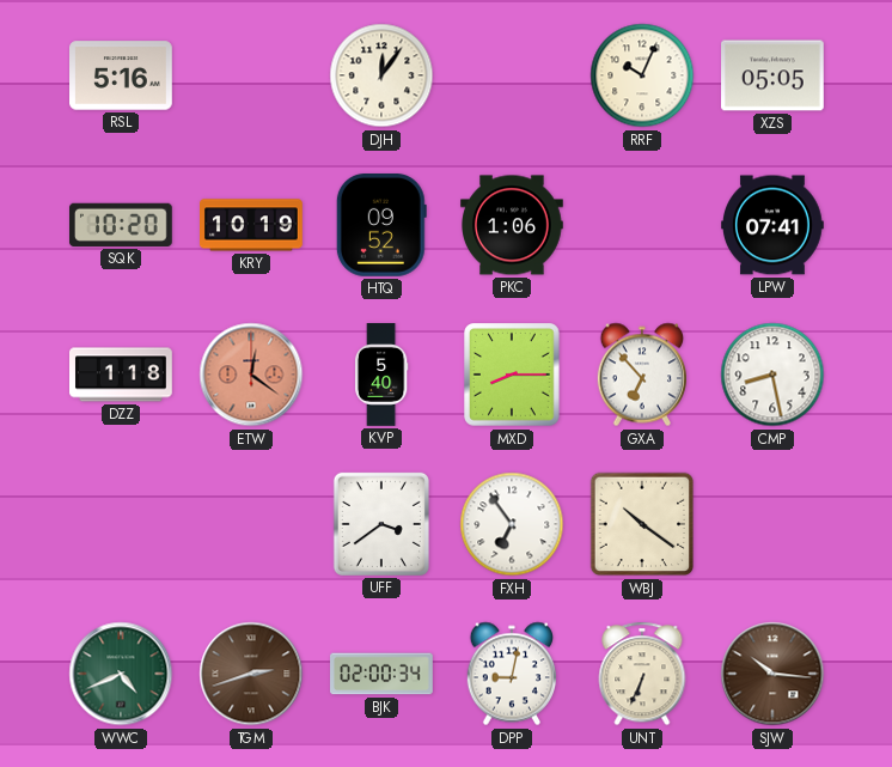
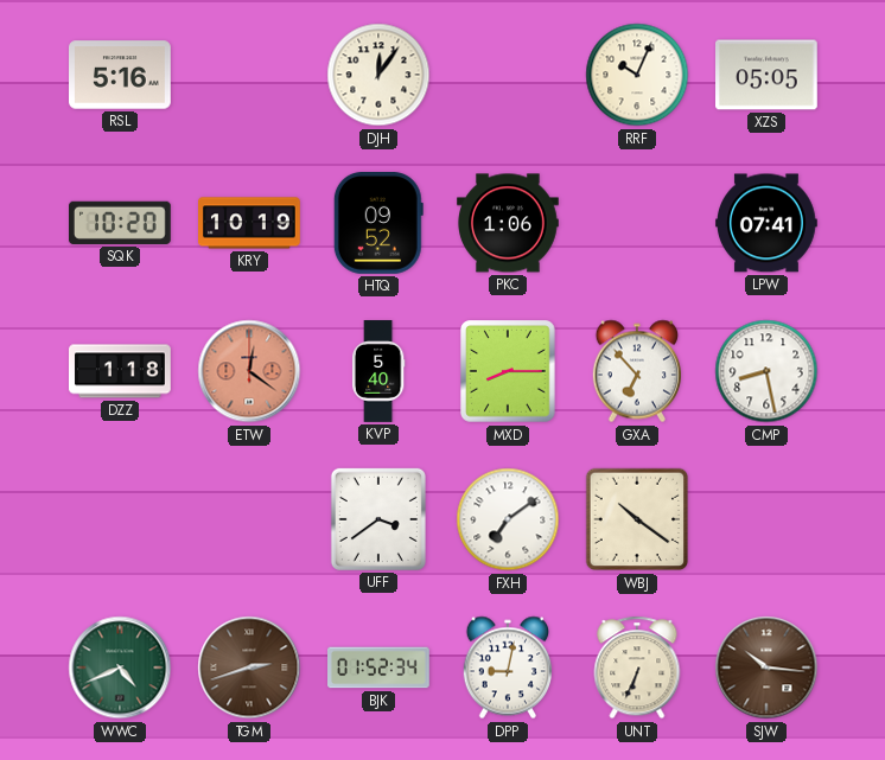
FXH: 6:54 -> 7:09 (508, 519)
BJK: 02:00 -> 01:52 (378, 668)
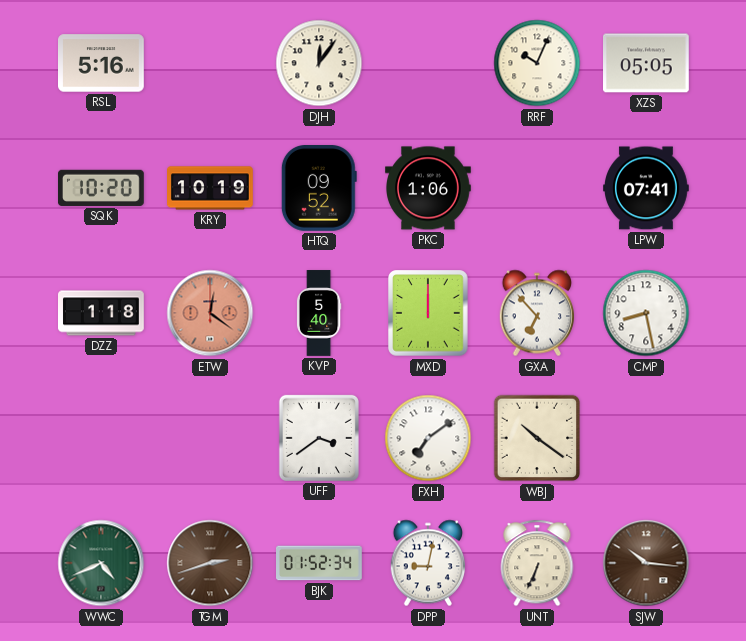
MXD: 8:15 -> 12:00 (428, 313)
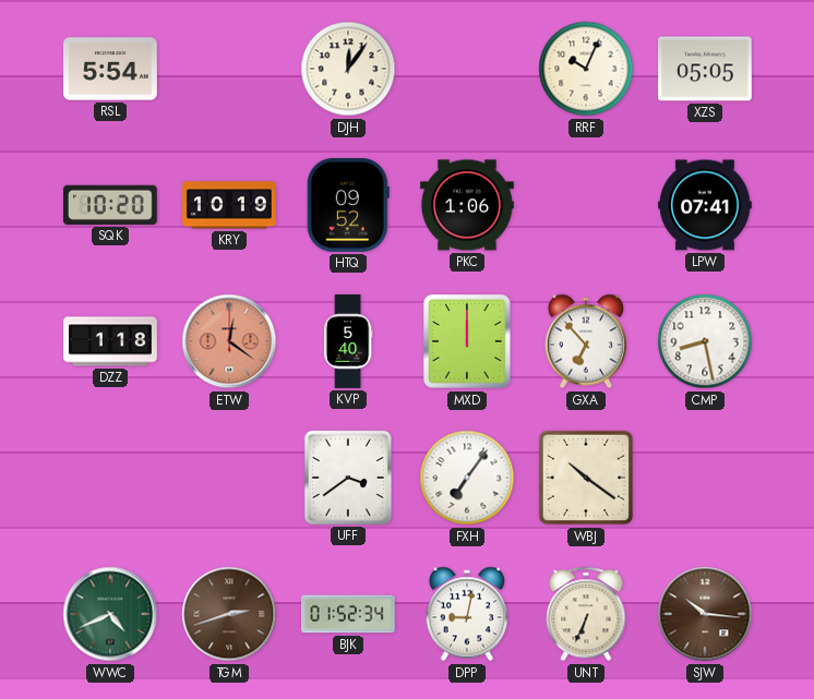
RSL: 5:16 -> 5:54 (111, 69)
FXH: 7:09 -> 7:06 (467, 478)
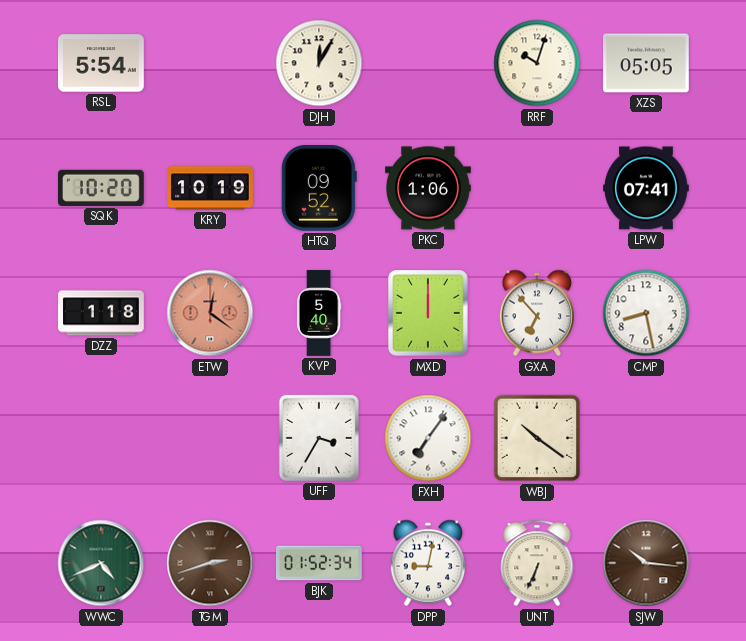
DJH: 12:06 -> 12:05 (319, 63)
RRF: 10:04 -> 10:03 (537, 63)
UFF: 3:39 -> 3:35 (319, 438)
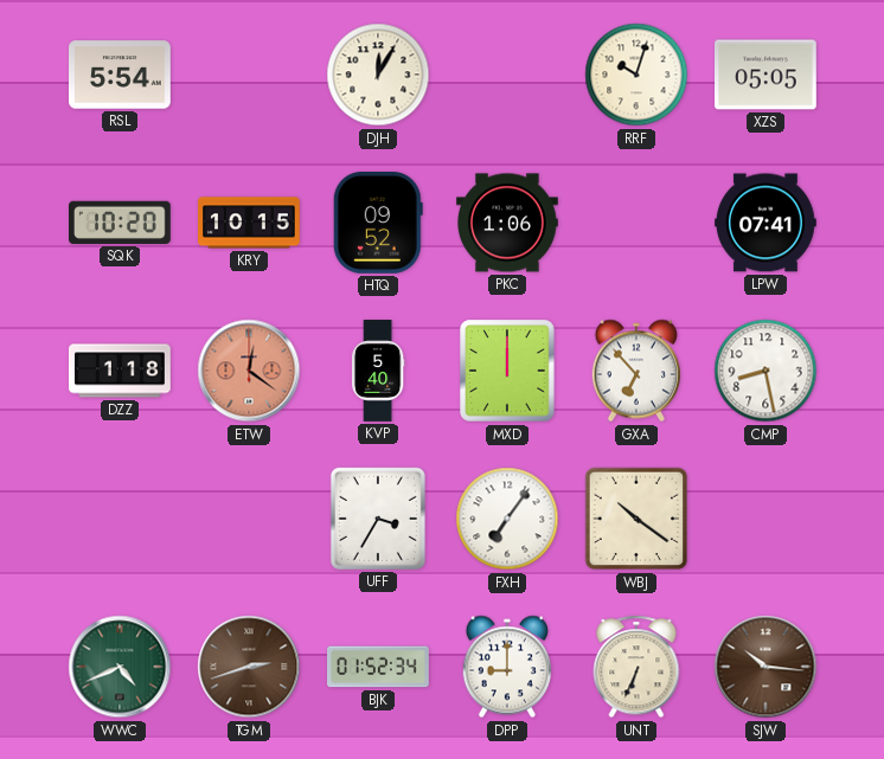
KRY: 10:19 -> 10:15 (250, 223)
DPP: 9:02 -> 9:00 (506, 667)
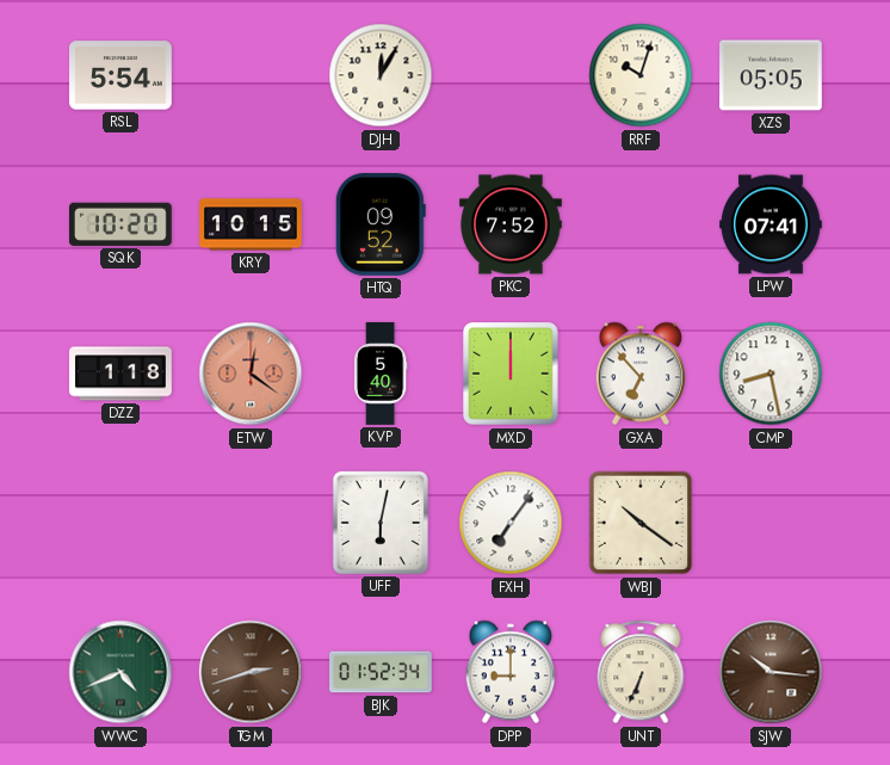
PKC: 1:06 -> 7:52 (511, 224)
UFF: 3:35 -> 6:02 (381, 523)
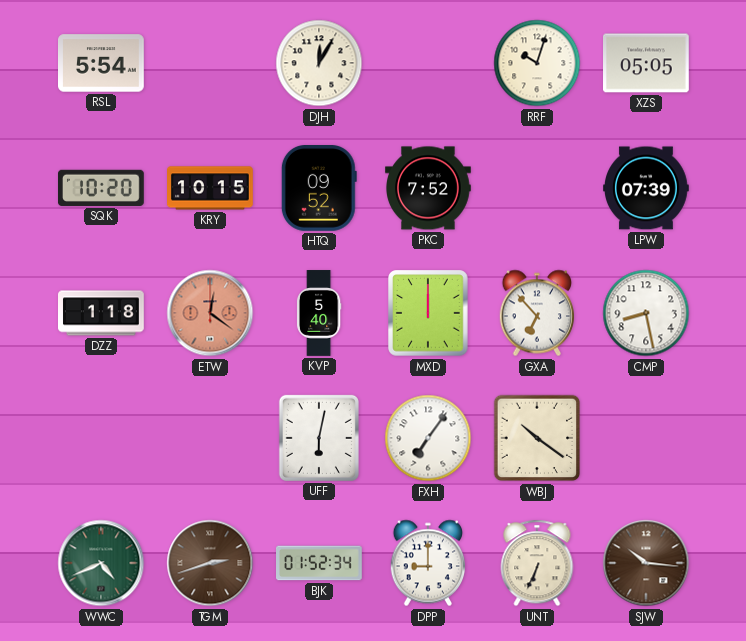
LPW: 07:41 -> 07:39 (647, 188)
